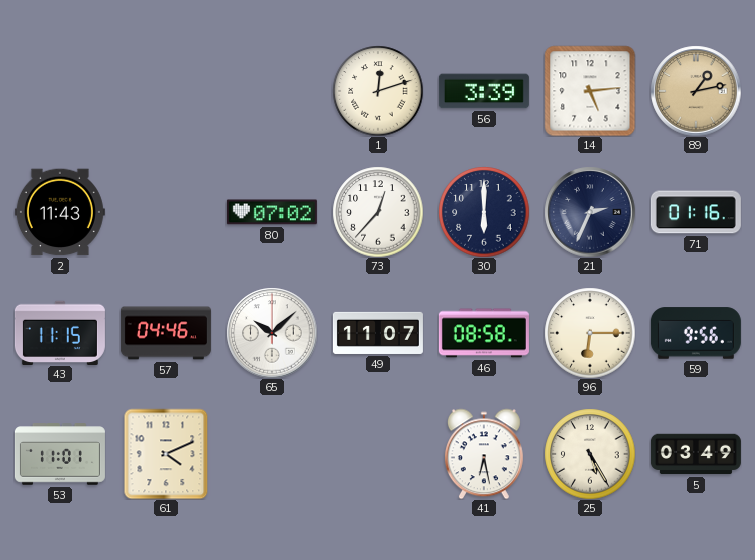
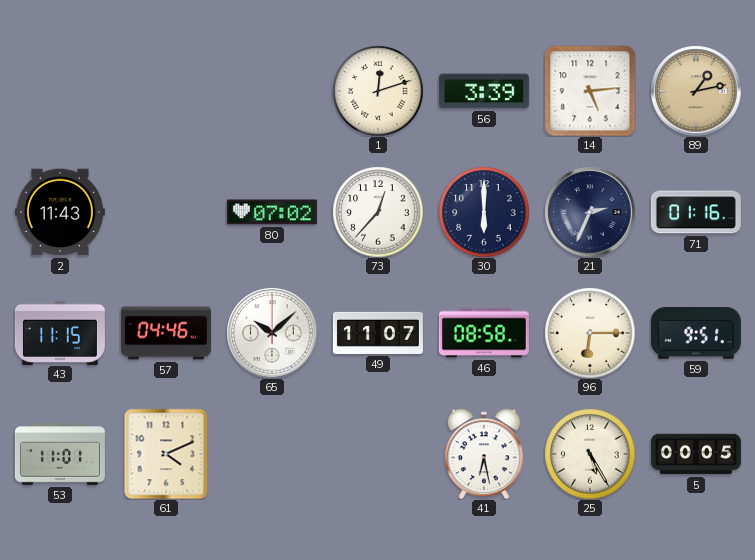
59: 9:56 -> 9:51 (696, 333)
5: 03:49 -> 00:05 (696, 454)
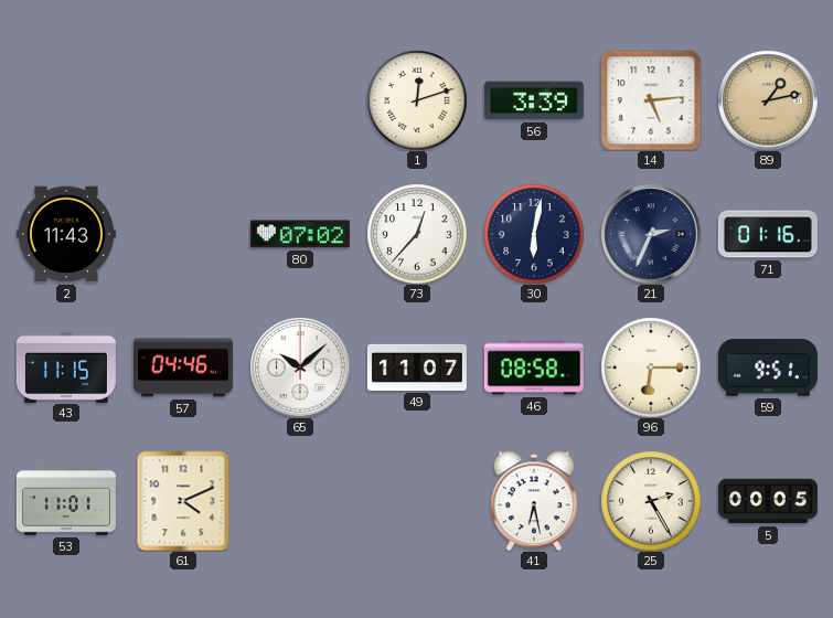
30: 6:00 -> 6:02 (534, 234)
25: 5:25 -> 2:25 (651, 501)
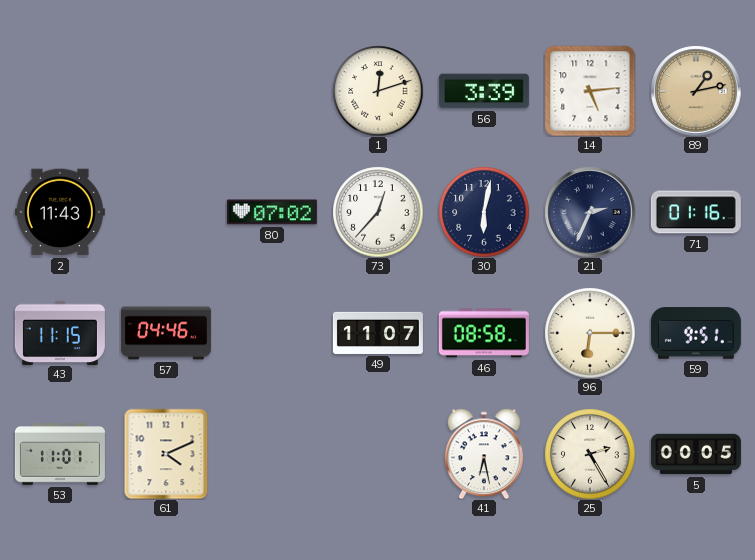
65: 10:08 -> none (300, 367)
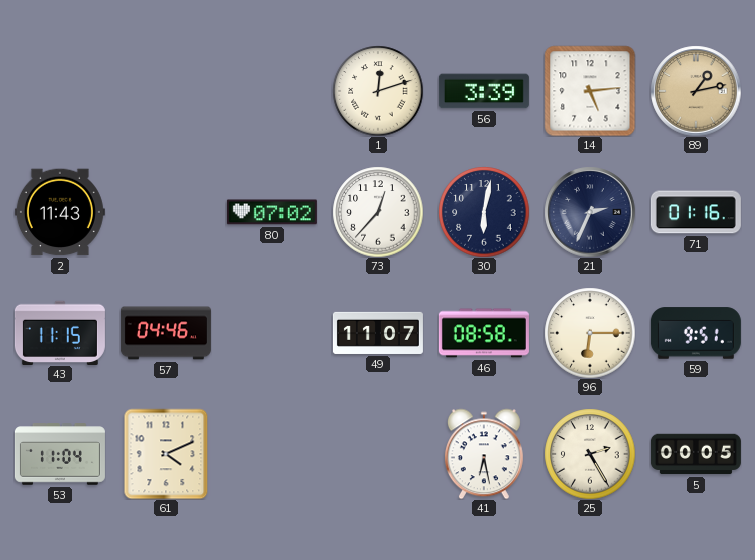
53: 11:01 -> 11:04 (60, 454)
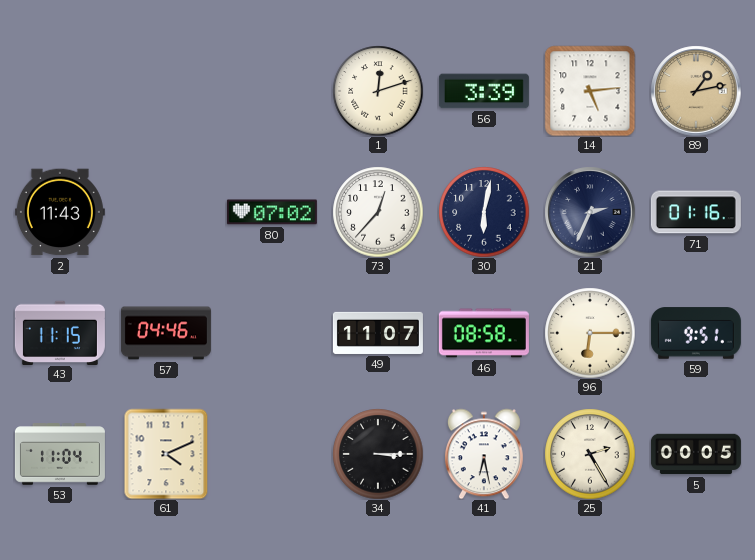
34: none -> 3:15 (378, 454)
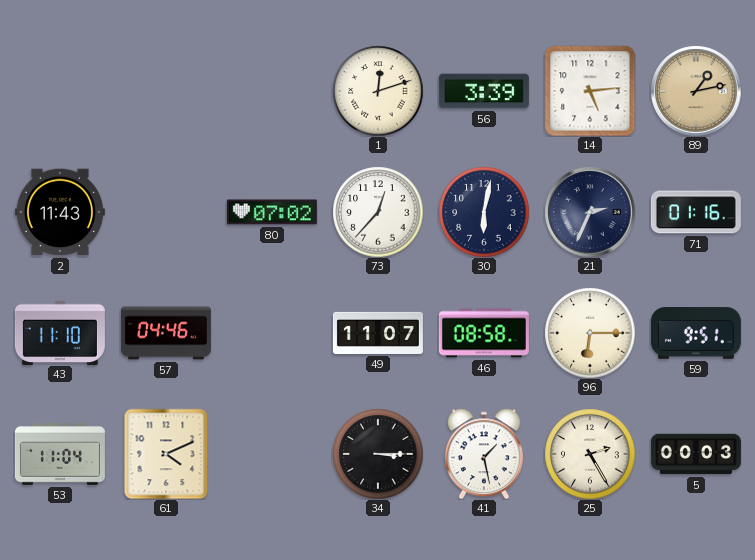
43: 11:15 -> 11:10 (60, 332)
41: 6:28 -> 1:28 (484, 454)
5: 00:05 -> 00:03 (696, 454)
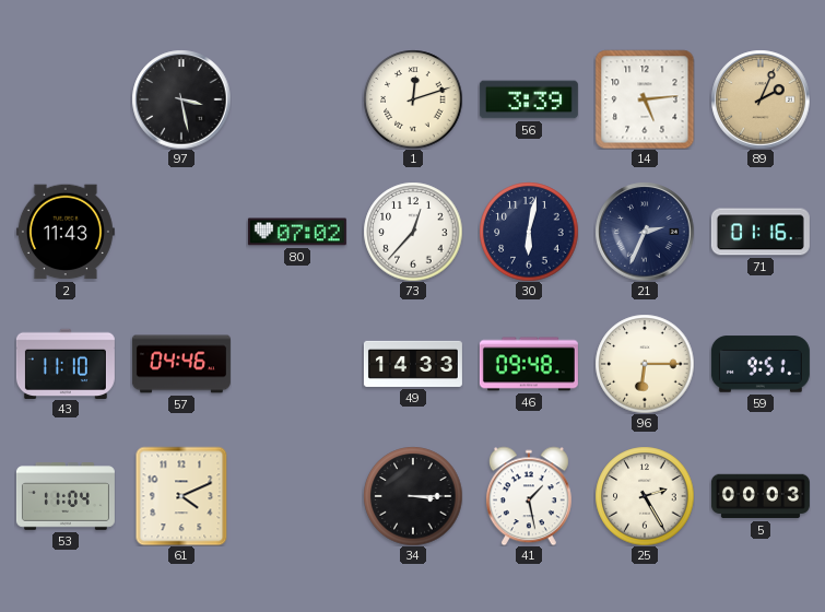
97: none -> 3:28 (181, 99)
89: 1:13 -> 2:04 (761, 99)
49: 11:07 -> 14:33 (413, 364)
46: 08:58 -> 09:48 (529, 364)
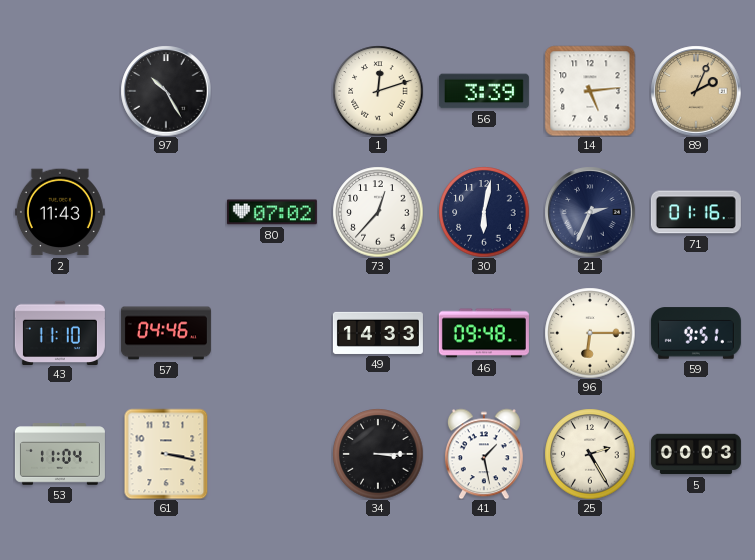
97: 3:28 -> 10:25 (166, 91)
61: 4:11 -> 3:17 (166, 454)
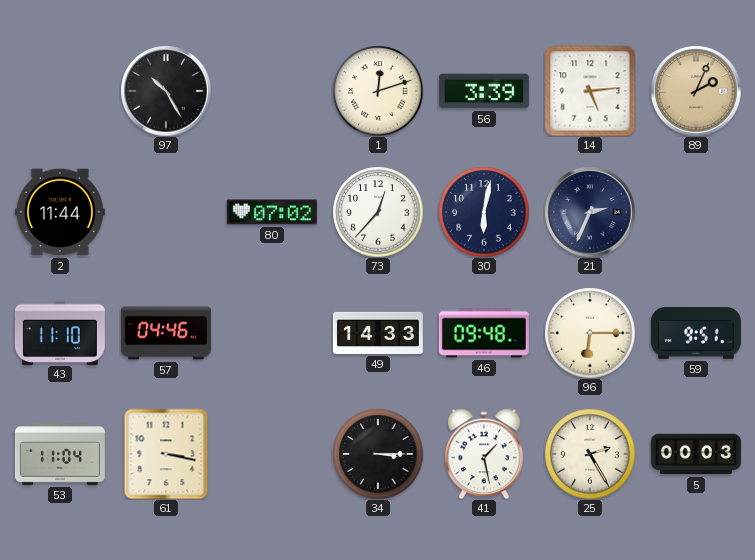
2: 11:43 -> 11:44 (60, 212)
71: 01:16 -> none (696, 212)
